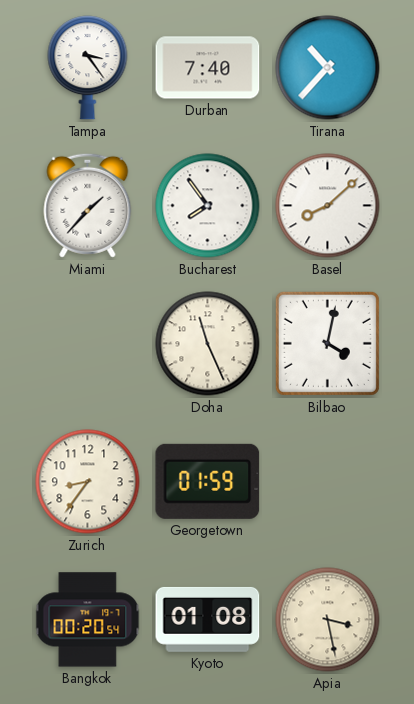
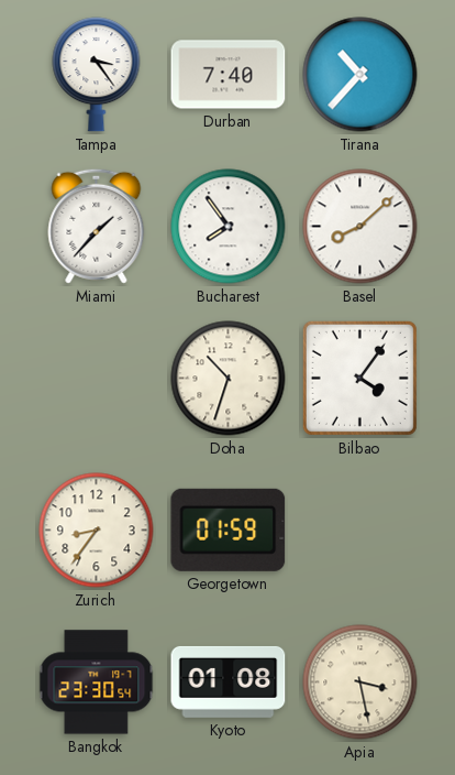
Doha: 11:26 -> 10:33 (229, 379)
Bilbao: 4:02 -> 4:06 (359, 378)
Bangkok: 00:20 -> 23:30 (97, 683)
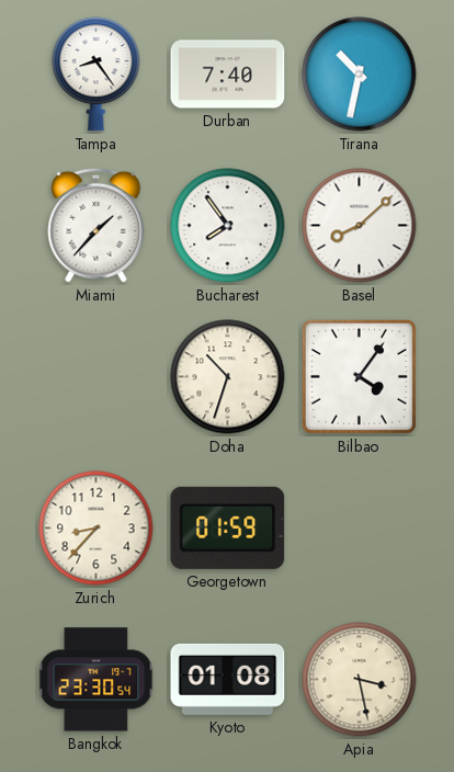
Tampa: 3:24 -> 8:24 (97, 75)
Tirana: 10:37 -> 10:32 (360, 75)
Zurich: 8:36 -> 8:37 (97, 529)
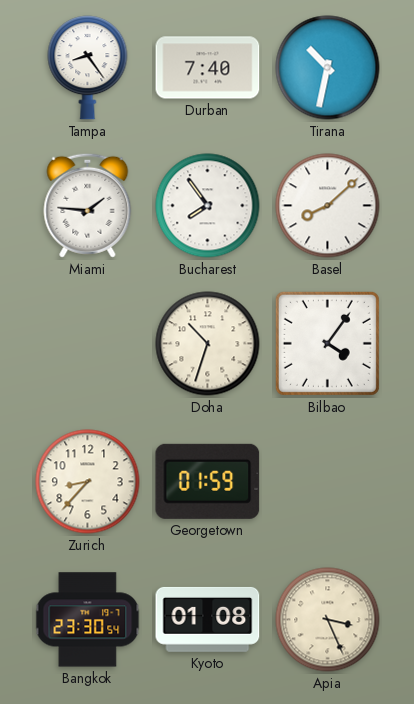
Miami: 1:37 -> 1:46 (88, 205)
Apia: 3:28 -> 3:26 (328, 620)
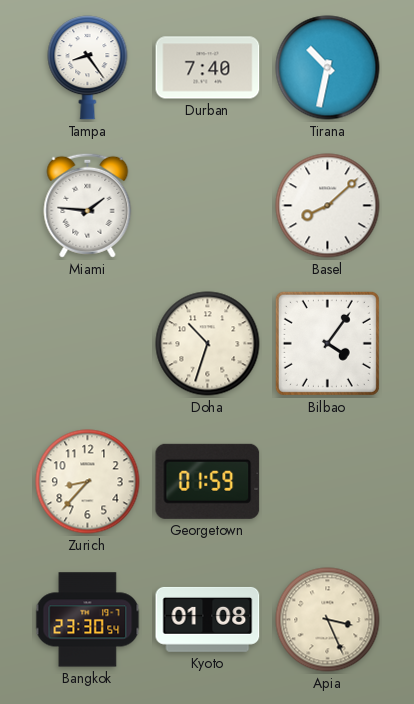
Bucharest: 7:54 -> none (208, 206)
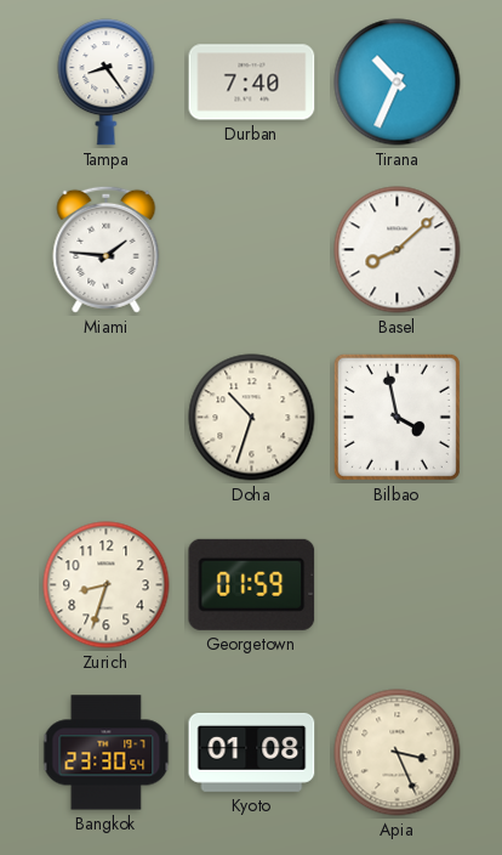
Tirana: 10:32 -> 10:34 (398, 83)
Bilbao: 4:06 -> 3:58 (397, 417)
Zurich: 8:37 -> 8:33 (107, 585)
